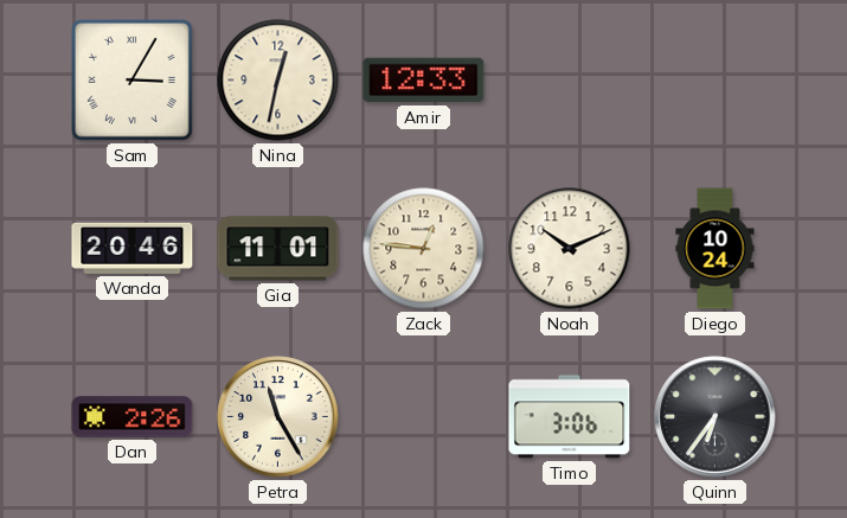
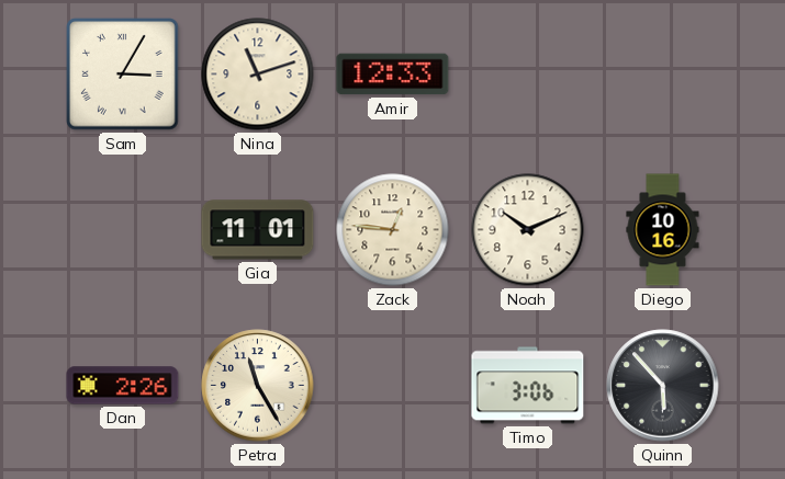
Nina: 12:32 -> 11:12 (258, 75)
Wanda: 20:46 -> none (133, 248)
Diego: 10:24 -> 10:16 (663, 230)
Quinn: 6:36 -> 5:53 (663, 386)
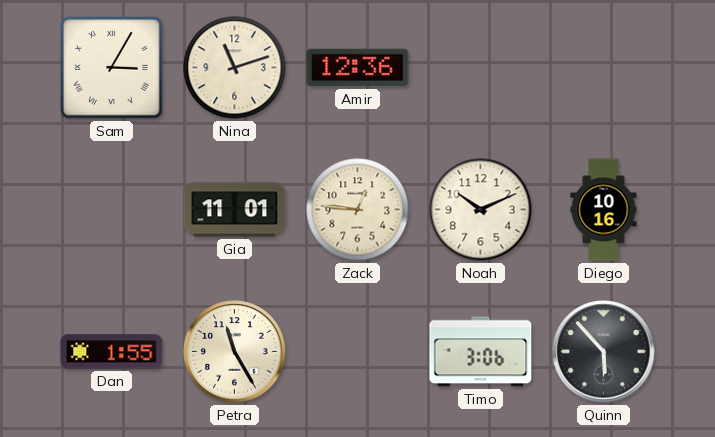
Amir: 12:33 -> 12:36 (358, 68)
Dan: 2:26 -> 1:55 (112, 352)
